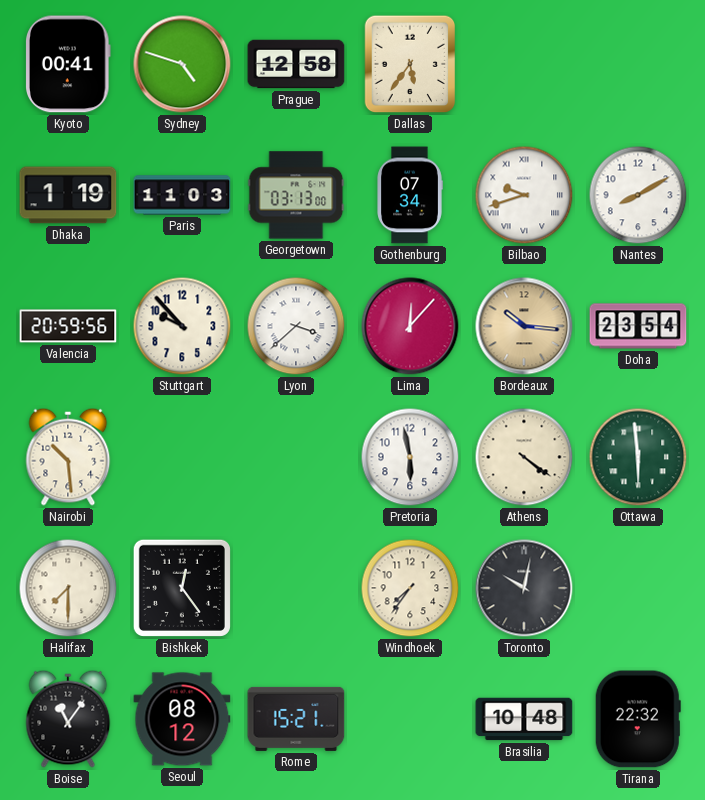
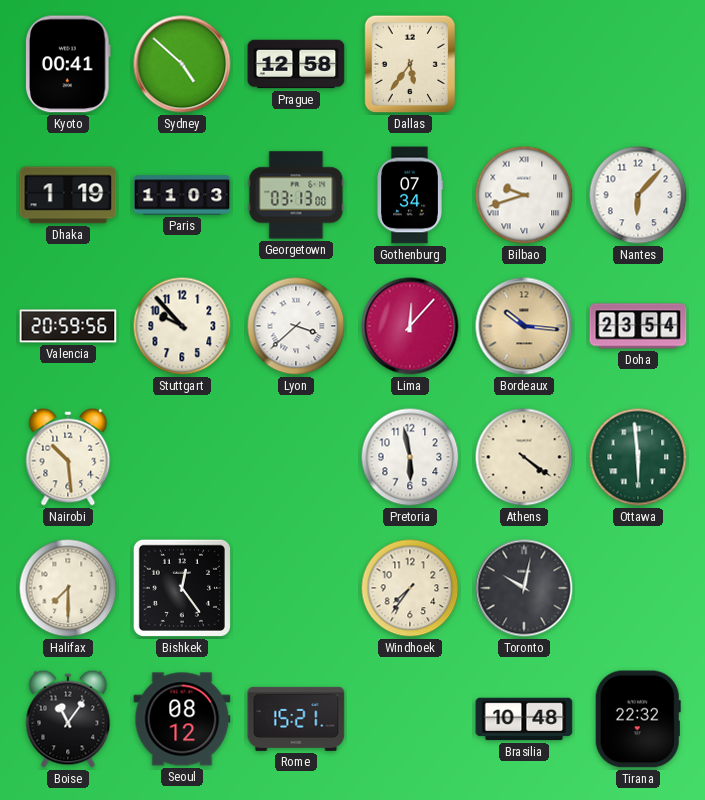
Sydney: 4:48 -> 4:52 (182, 64)
Nantes: 8:10 -> 6:07 (638, 195)
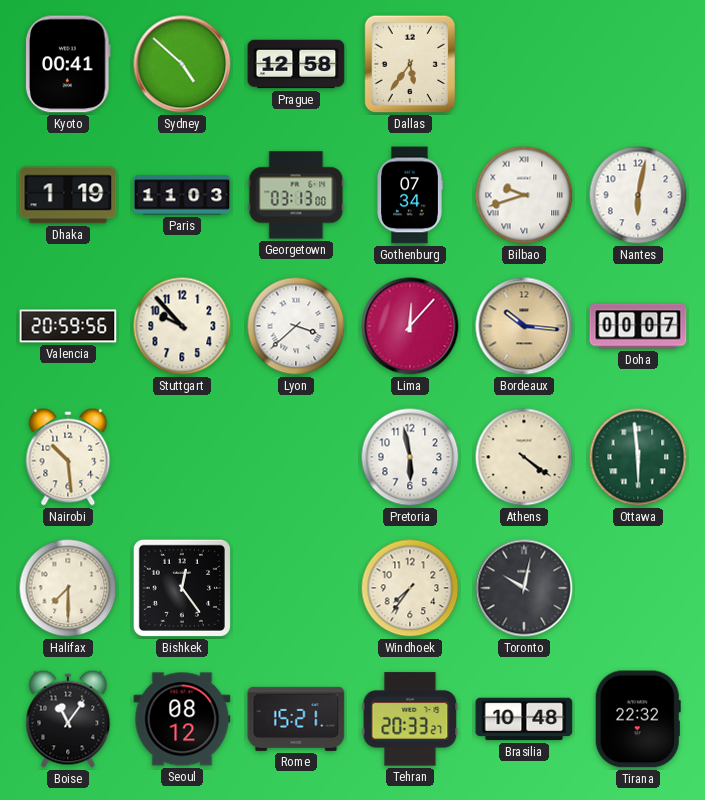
Nantes: 6:07 -> 6:02 (638, 195)
Doha: 23:54 -> 00:07 (638, 326)
Tehran: none -> 20:33 (410, 719)
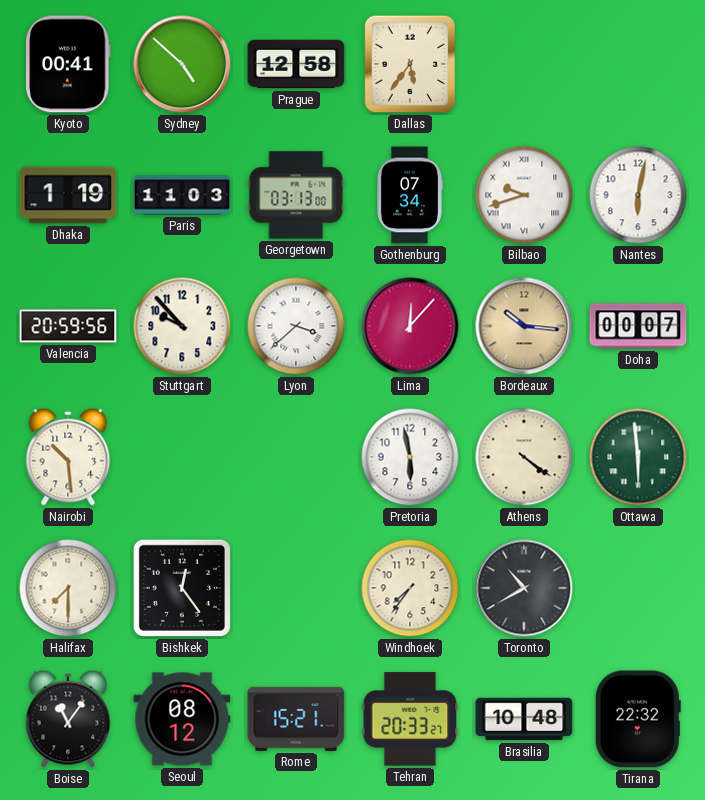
Toronto: 10:02 -> 10:40 (524, 588)
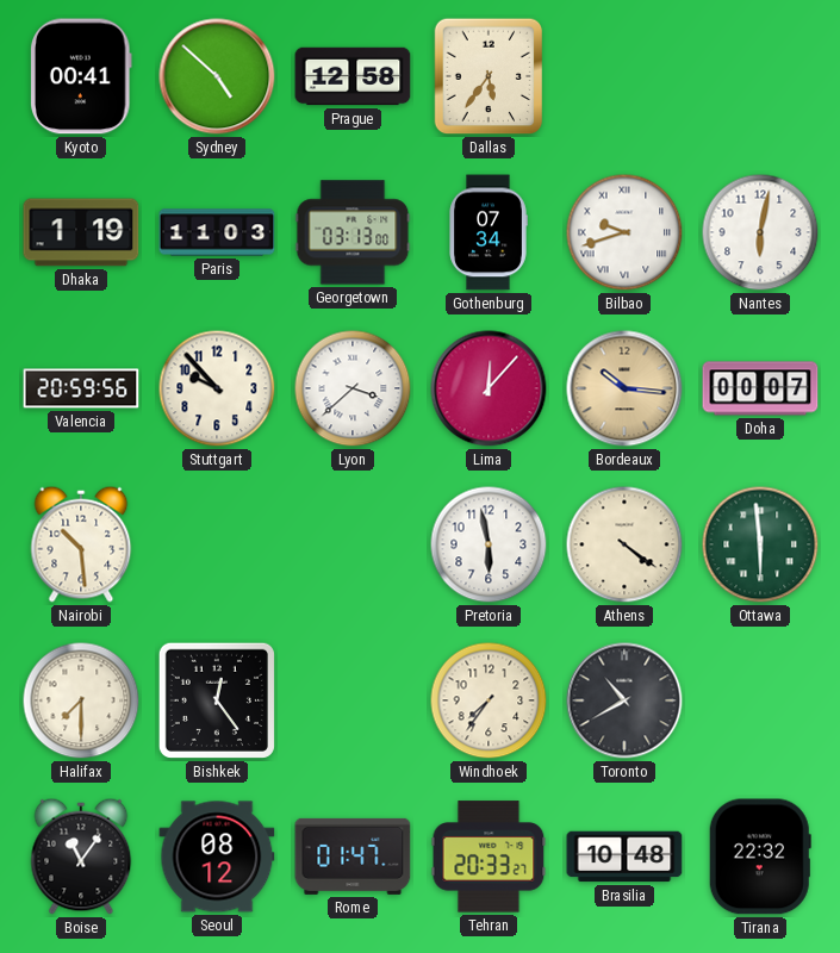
Rome: 15:21 -> 01:47 (353, 857)
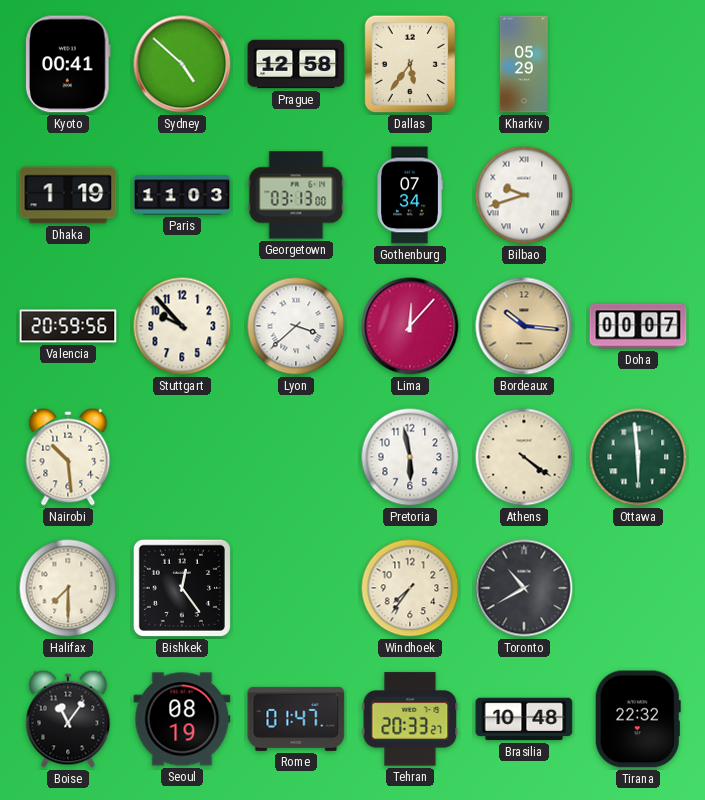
Kharkiv: none -> 05:29 (524, 64)
Nantes: 6:02 -> none (760, 232)
Seoul: 08:12 -> 08:19 (182, 719)
